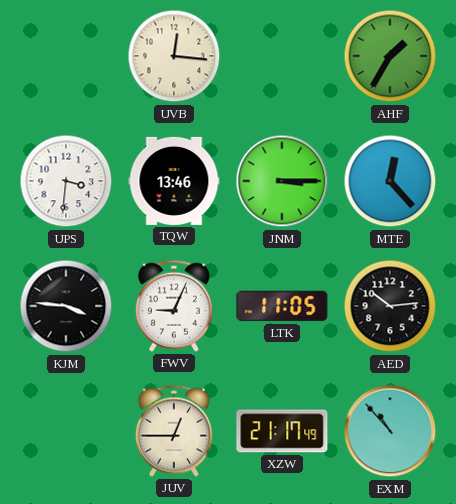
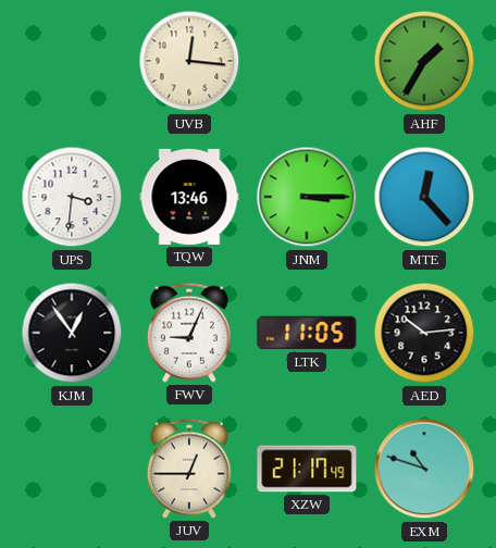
KJM: 3:46 -> 12:54 (72, 333)
EXM: 10:53 -> 10:48 (424, 469)
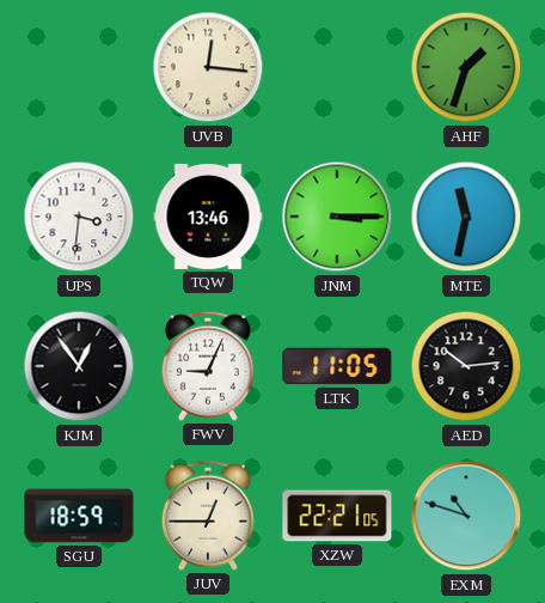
AHF: 1:35 -> 1:33 (466, 67)
MTE: 12:23 -> 11:32 (466, 217)
SGU: none -> 18:59 (79, 516)
XZW: 21:17 -> 22:21 (337, 516)
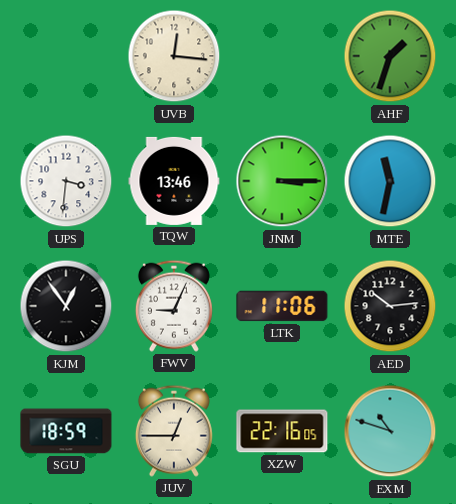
LTK: 11:05 -> 11:06 (282, 306)
XZW: 22:21 -> 22:16 (282, 431)
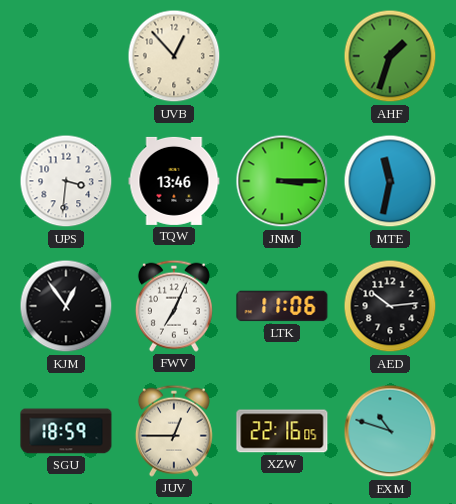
UVB: 12:16 -> 12:53 (174, 56)
FWV: 9:04 -> 7:04 (174, 306)
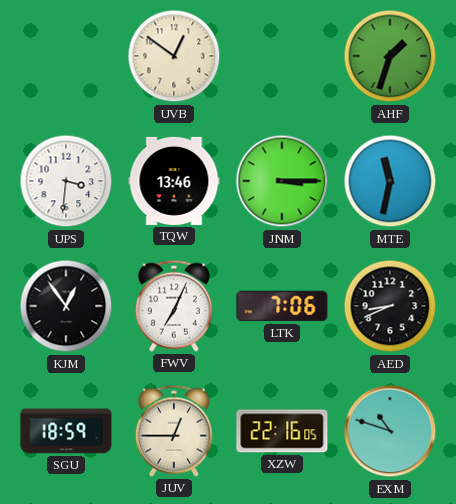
UVB: 12:53 -> 12:51 (174, 56)
LTK: 11:06 -> 7:06 (282, 306)
AED: 10:14 -> 8:41 (390, 306)
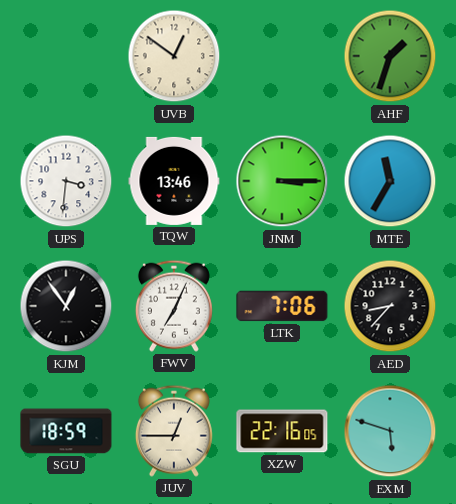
MTE: 11:32 -> 11:35 (390, 181)
AED: 8:41 -> 8:37 (390, 306)
EXM: 10:48 -> 5:48 (390, 431)
